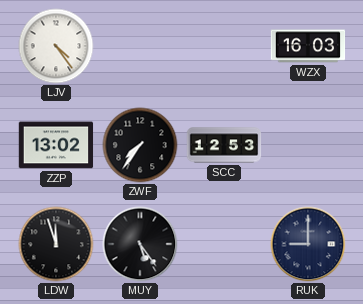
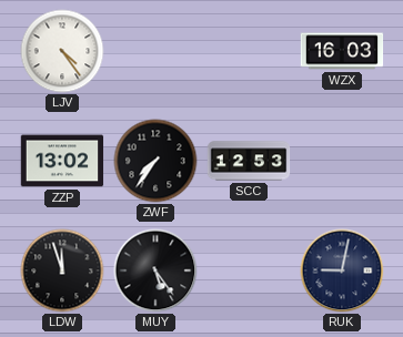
RUK: 9:00 -> 9:02 (342, 270)
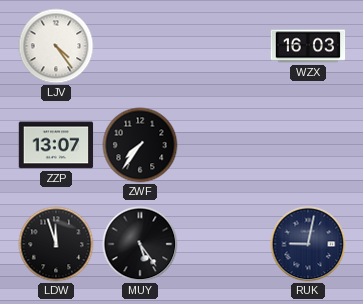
ZZP: 13:02 -> 13:07 (56, 145)
SCC: 12:53 -> none (249, 161)
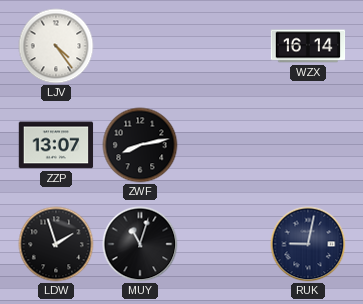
WZX: 16:03 -> 16:14 (308, 46)
ZWF: 7:36 -> 8:13 (140, 145)
LDW: 11:57 -> 1:57 (56, 244)
MUY: 5:24 -> 11:03 (140, 244)
